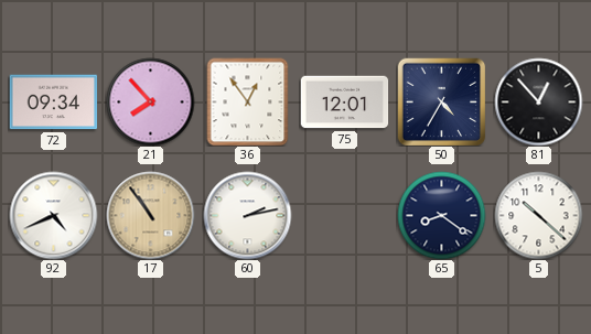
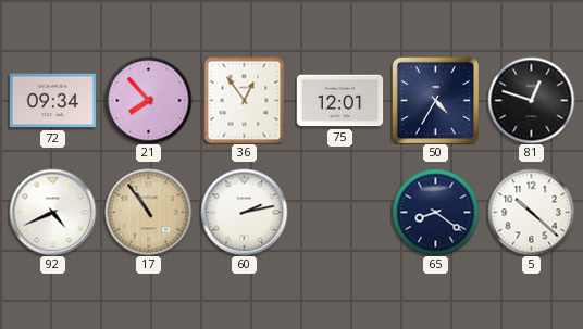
81: 12:53 -> 12:48 (531, 100)
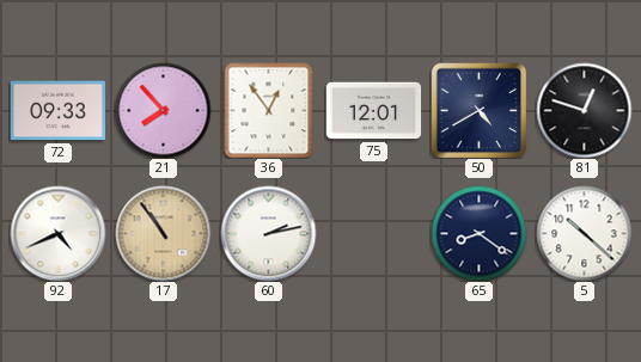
72: 09:34 -> 09:33 (57, 111)
50: 4:35 -> 4:40 (478, 110)
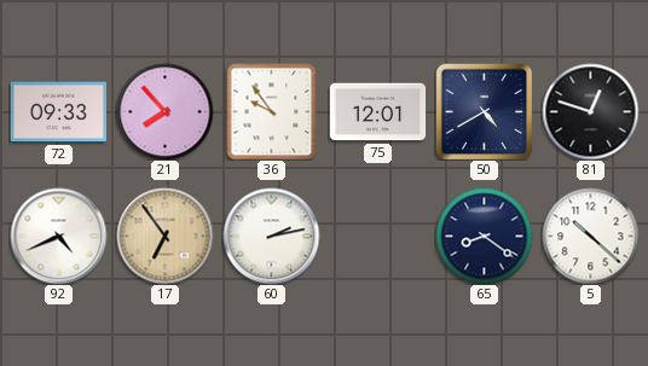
36: 12:54 -> 9:54 (272, 111)
17: 10:54 -> 6:54 (164, 236)
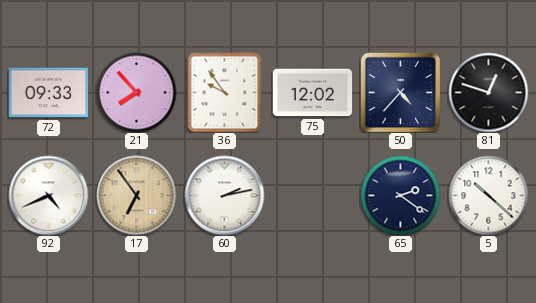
75: 12:01 -> 12:02 (312, 93)
50: 4:40 -> 4:37 (400, 92)
65: 8:21 -> 2:21 (400, 195)
